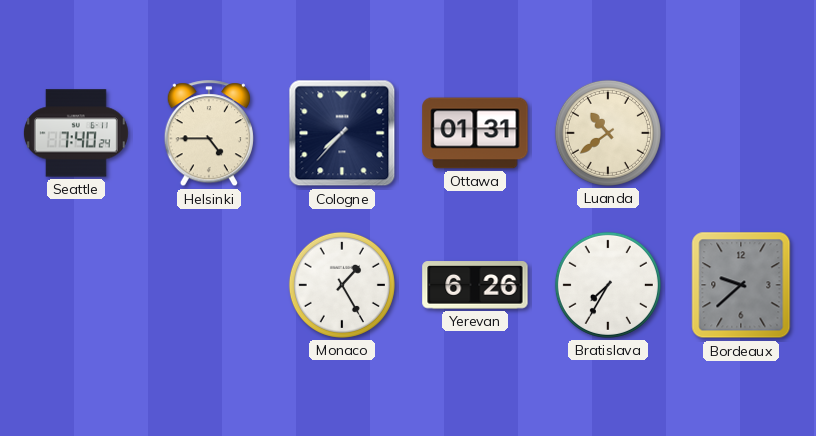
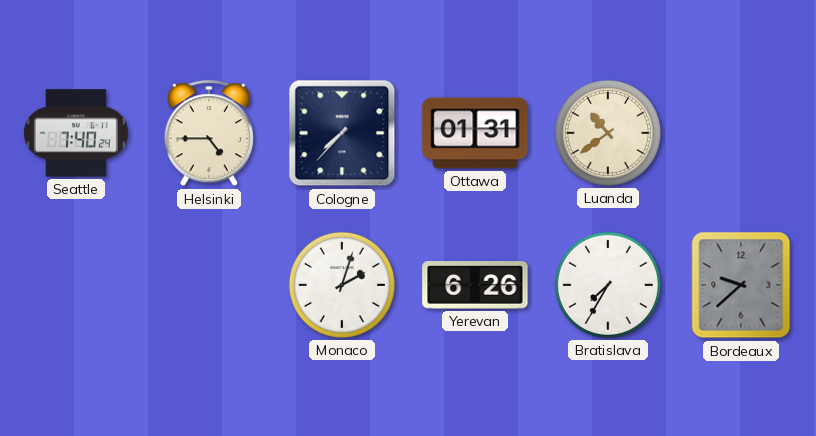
Monaco: 1:25 -> 2:03 (342, 285)
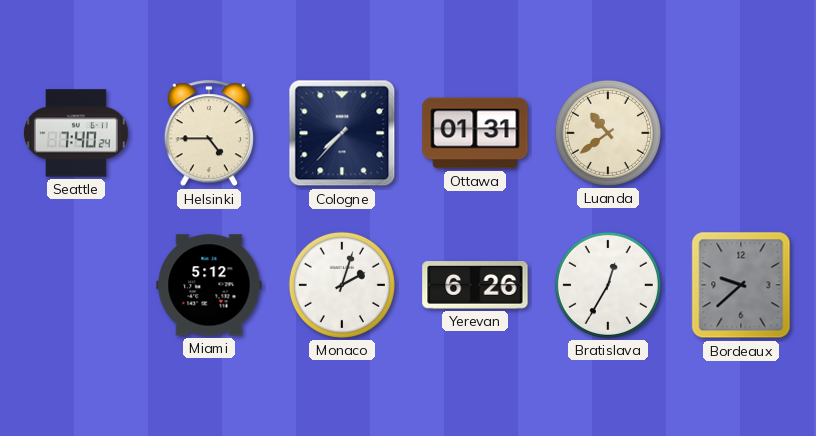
Miami: none -> 5:12 (209, 285)
Bratislava: 7:35 -> 12:35 (608, 285)
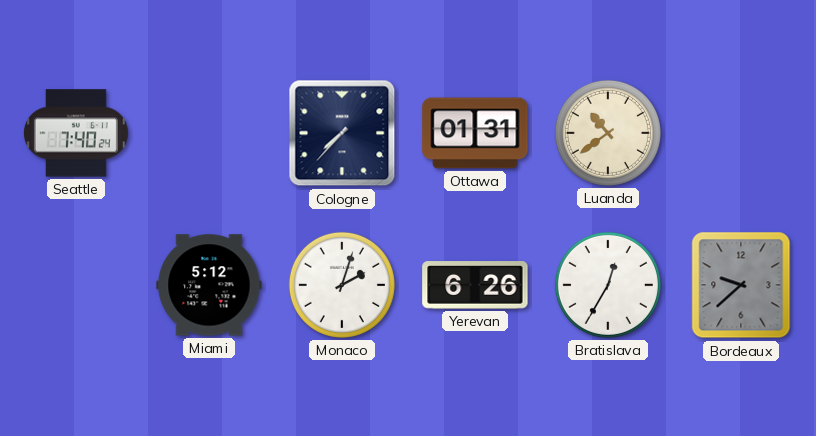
Helsinki: 4:45 -> none (209, 134)
